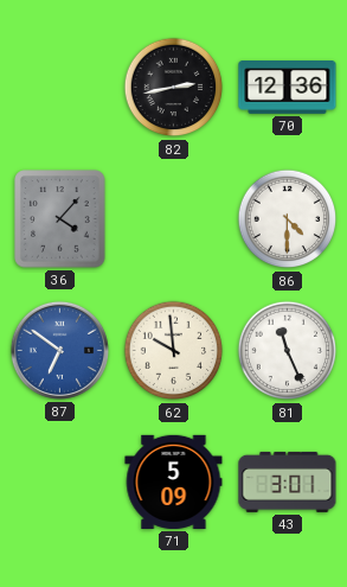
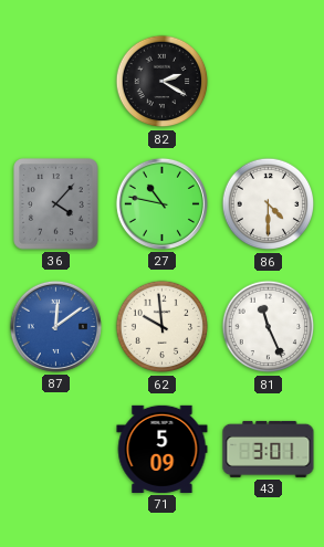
82: 2:43 -> 2:20 (163, 82)
70: 12:36 -> none (288, 88)
27: none -> 10:47 (161, 203)
87: 6:51 -> 12:09 (55, 326)
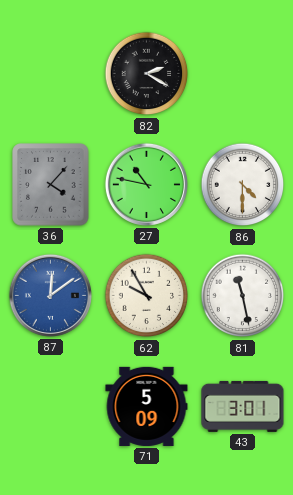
62: 9:59 -> 9:55 (147, 296)
81: 11:26 -> 11:28 (243, 296)
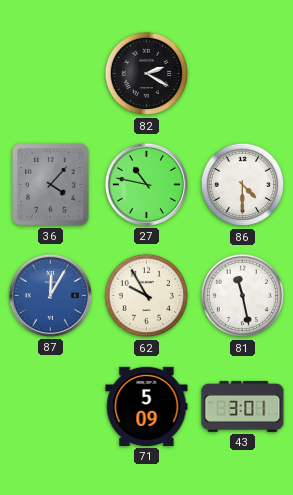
87: 12:09 -> 12:05 (50, 295)
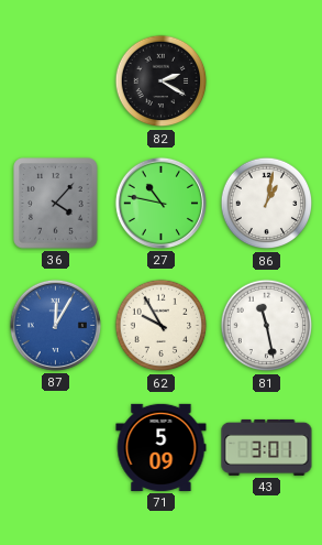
86: 4:30 -> 1:02 (267, 204)
